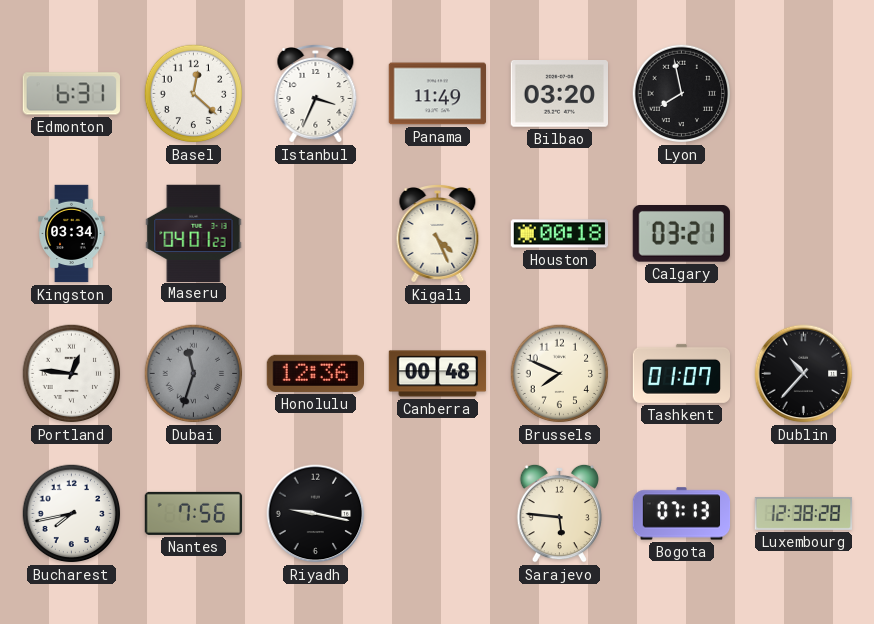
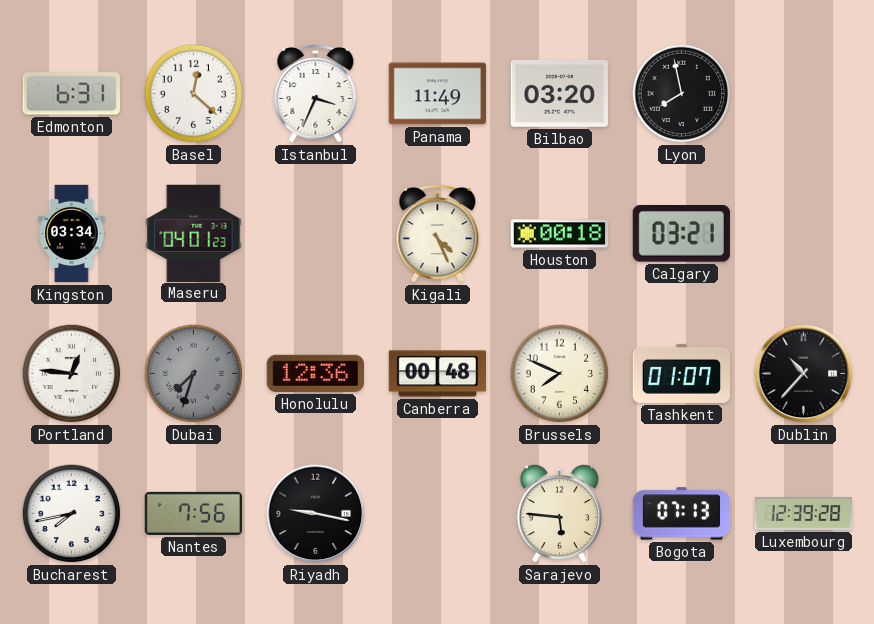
Dubai: 11:33 -> 7:33 (194, 374)
Luxembourg: 12:38 -> 12:39 (804, 514)
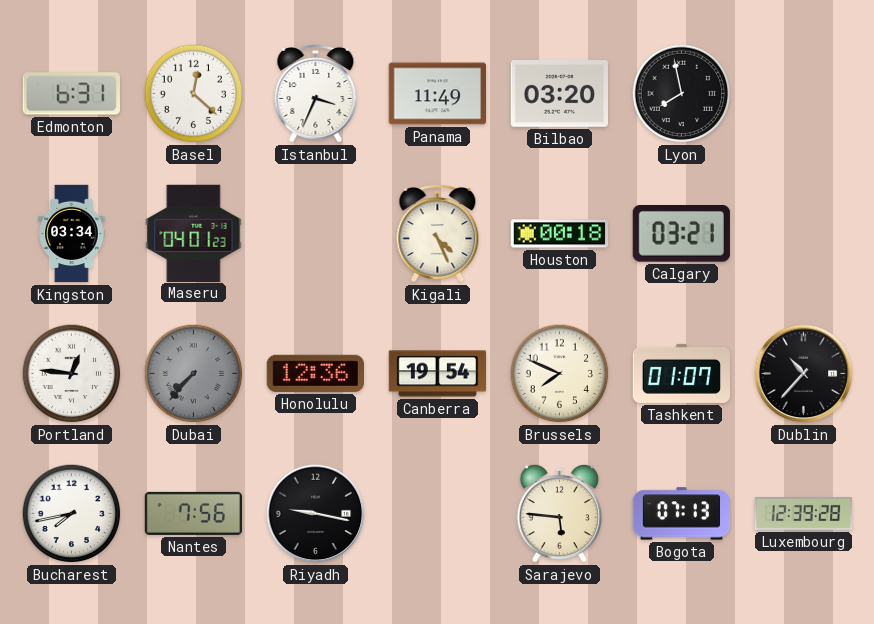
Dubai: 7:33 -> 7:37 (194, 374)
Canberra: 00:48 -> 19:54 (438, 374)
